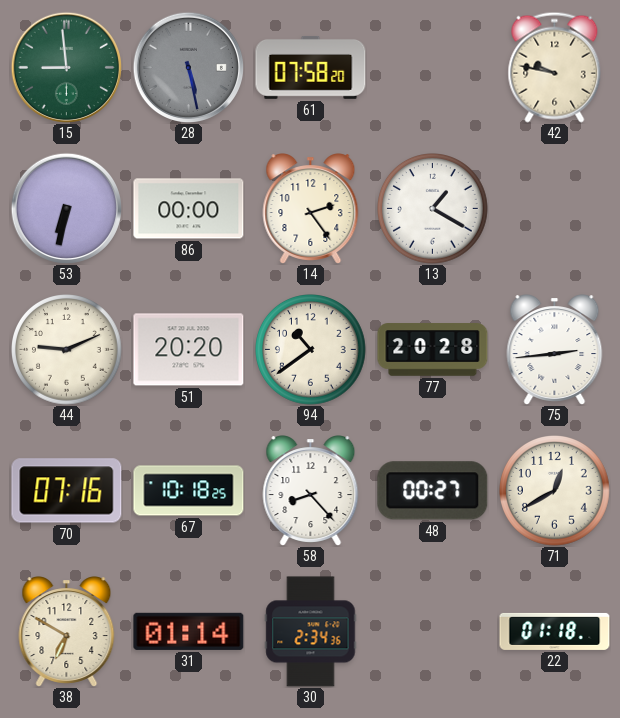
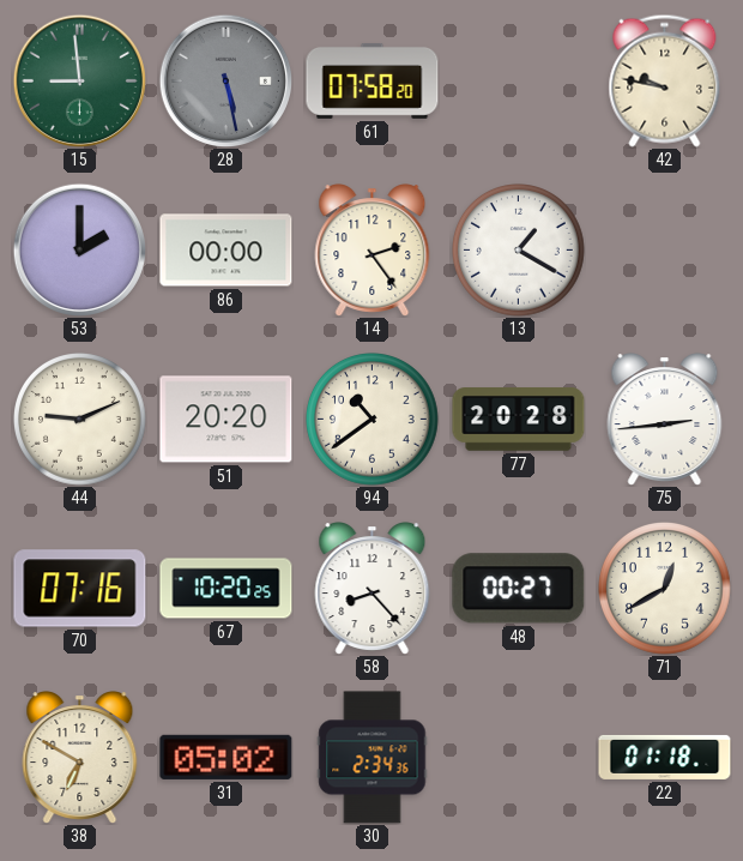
53: 6:32 -> 2:00 (79, 249)
67: 10:18 -> 10:20 (226, 589)
31: 01:14 -> 05:02 (226, 757)
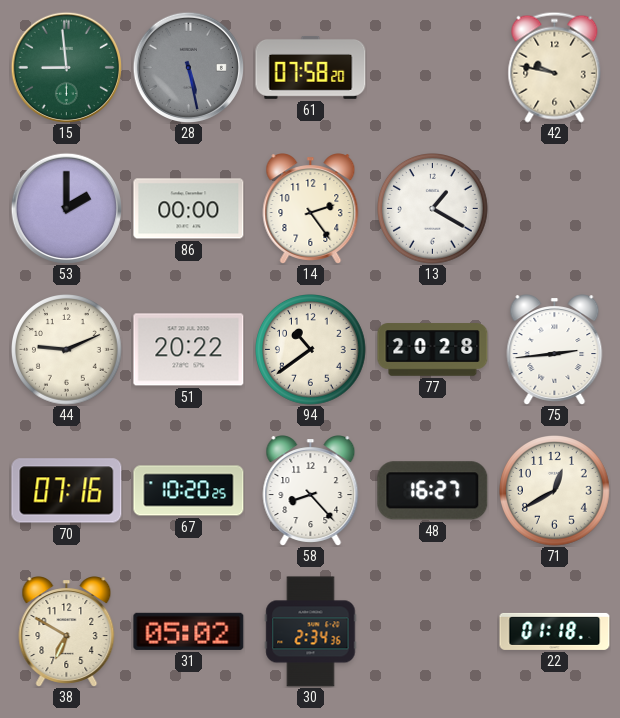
51: 20:20 -> 20:22 (189, 350)
48: 00:27 -> 16:27 (433, 491)
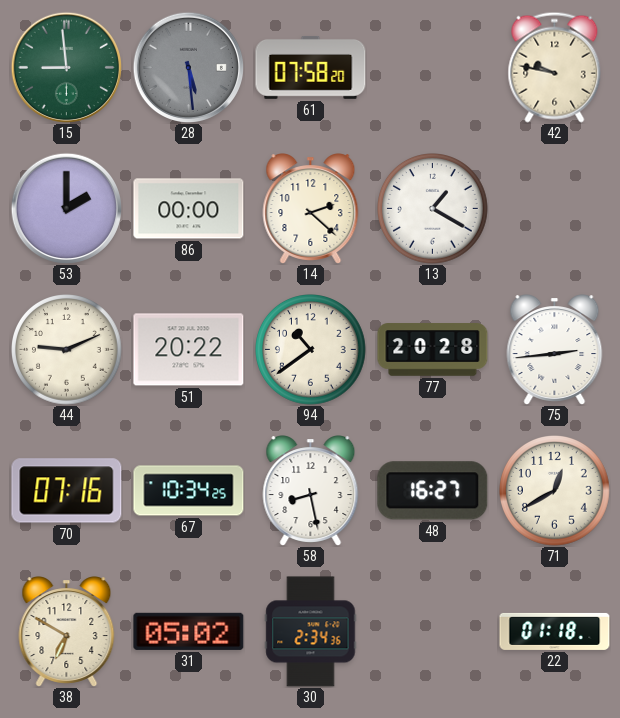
28: 5:28 -> 5:29 (188, 67)
14: 2:24 -> 2:22 (311, 209)
67: 10:20 -> 10:34 (189, 491)
58: 8:23 -> 8:28 (311, 491)
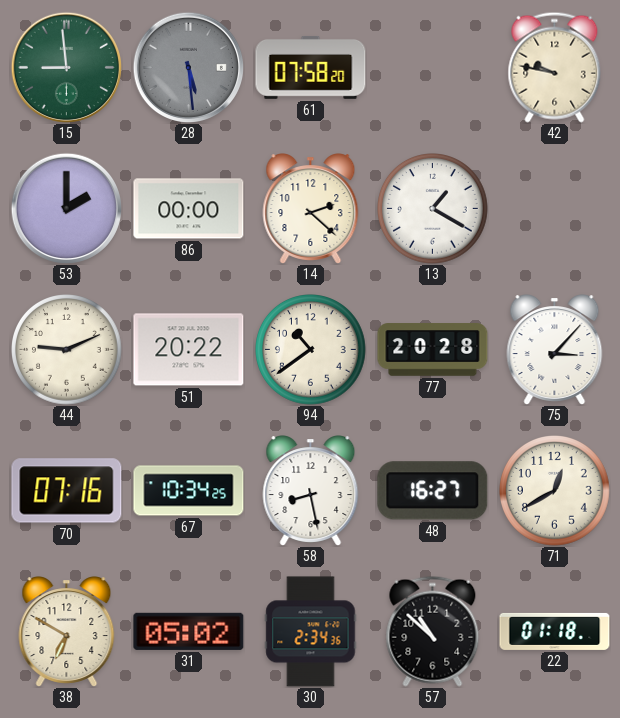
75: 2:44 -> 3:07 (555, 350)
57: none -> 10:52 (433, 631)
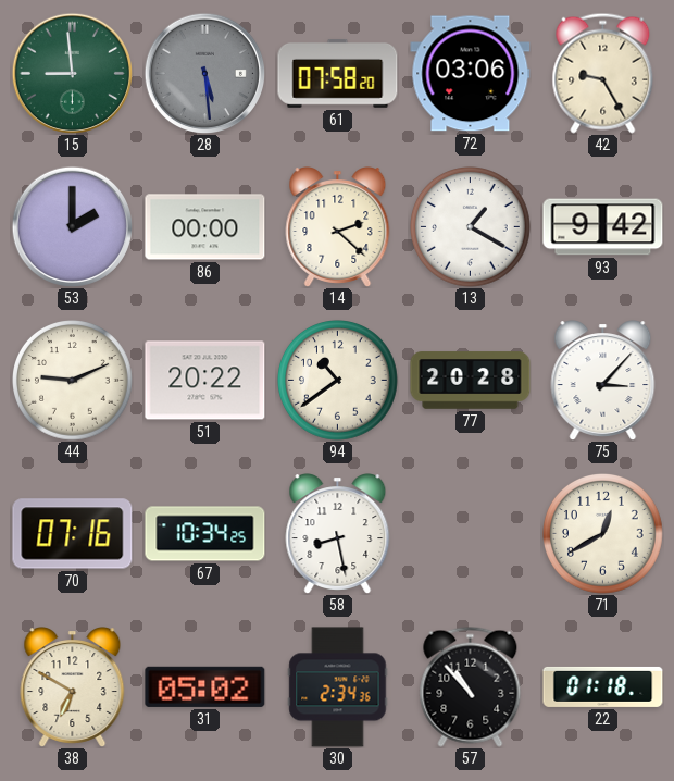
72: none -> 03:06 (471, 74)
42: 9:47 -> 9:25 (603, 73)
93: none -> 9:42 (603, 227)
48: 16:27 -> none (433, 491)
57: 10:52 -> 10:53 (471, 686)
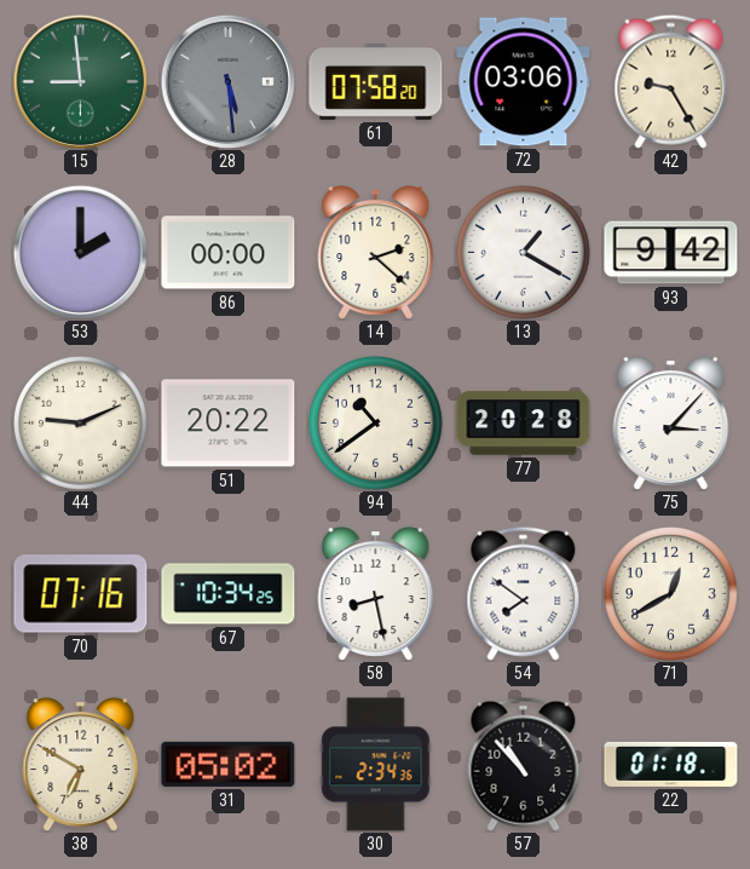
54: none -> 7:51 (524, 593)
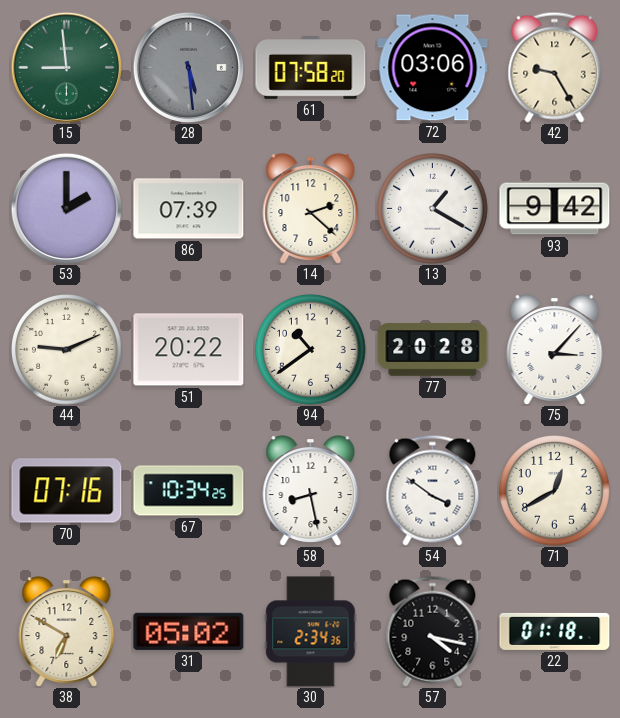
86: 00:00 -> 07:39 (189, 209)
54: 7:51 -> 3:51 (433, 490)
57: 10:53 -> 4:17 (433, 631)
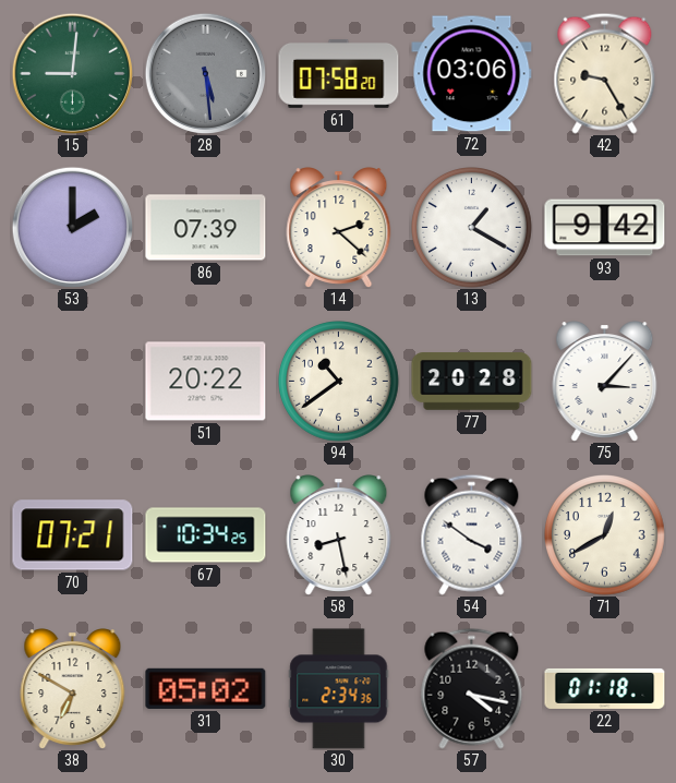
15: 8:59 -> 9:01 (72, 73)
44: 9:11 -> none (67, 350)
70: 07:16 -> 07:21 (73, 535)
